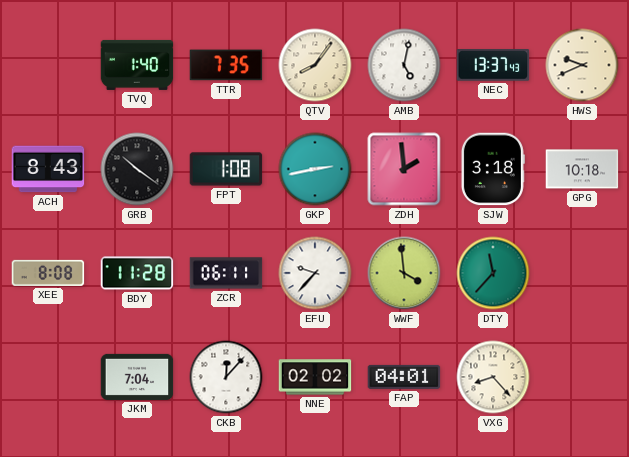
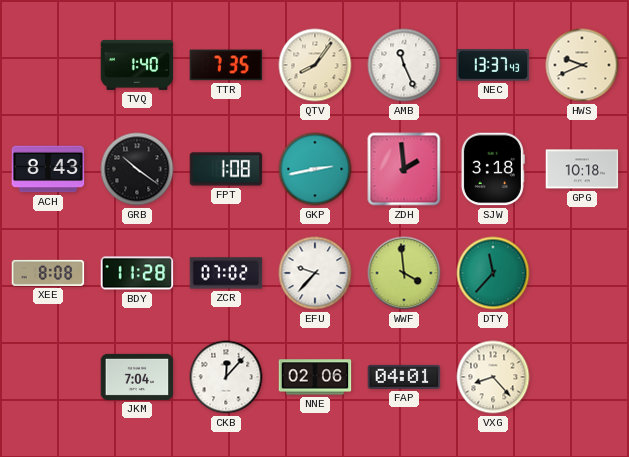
AMB: 5:02 -> 11:26 (404, 65)
ZCR: 06:11 -> 07:02 (226, 273)
NNE: 02:02 -> 02:06 (315, 377)
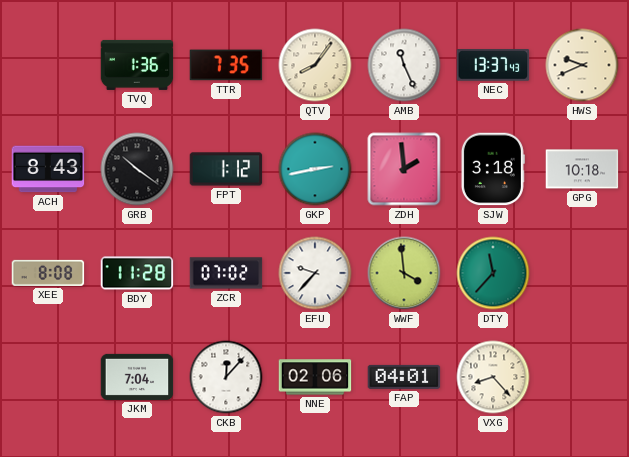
TVQ: 1:40 -> 1:36 (137, 65)
FPT: 1:08 -> 1:12 (226, 169)
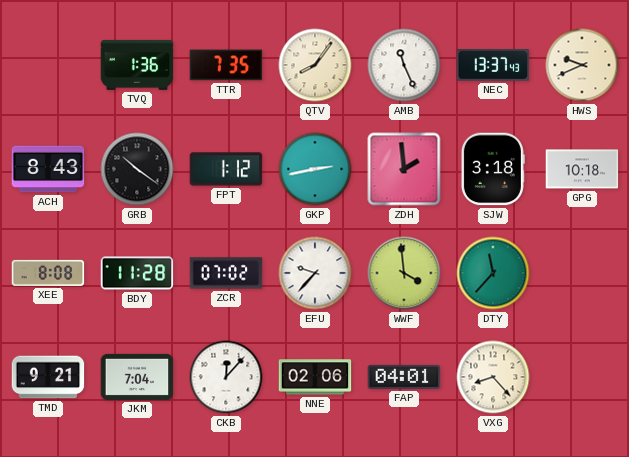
TMD: none -> 9:21 (48, 377)
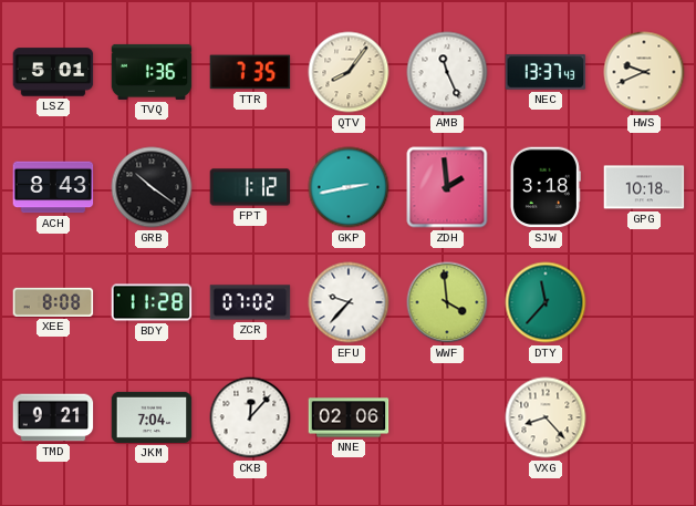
LSZ: none -> 5:01 (53, 72)
FAP: 04:01 -> none (404, 377)
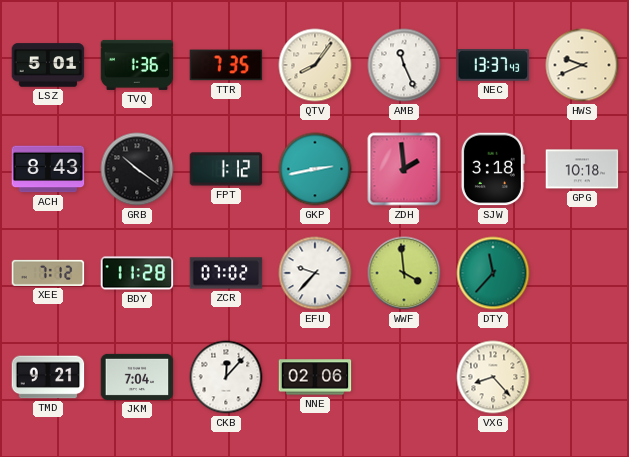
XEE: 8:08 -> 7:12 (48, 273)
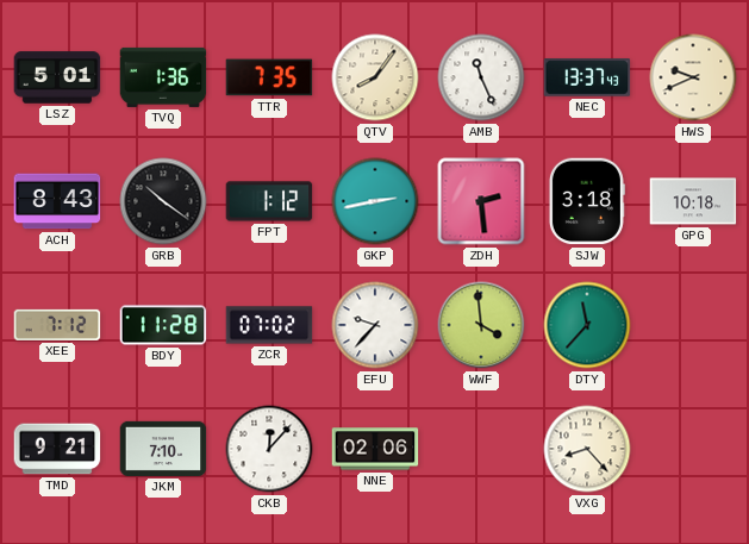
ZDH: 1:59 -> 2:29 (481, 201)
JKM: 7:04 -> 7:10 (163, 449)
